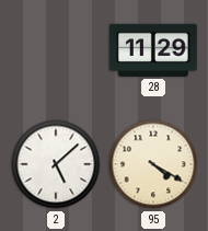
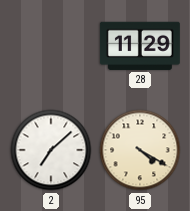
2: 5:08 -> 7:08 (51, 150)
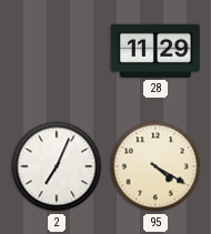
2: 7:08 -> 7:04 (57, 166)
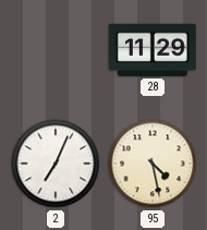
95: 4:20 -> 4:28 (153, 164)
